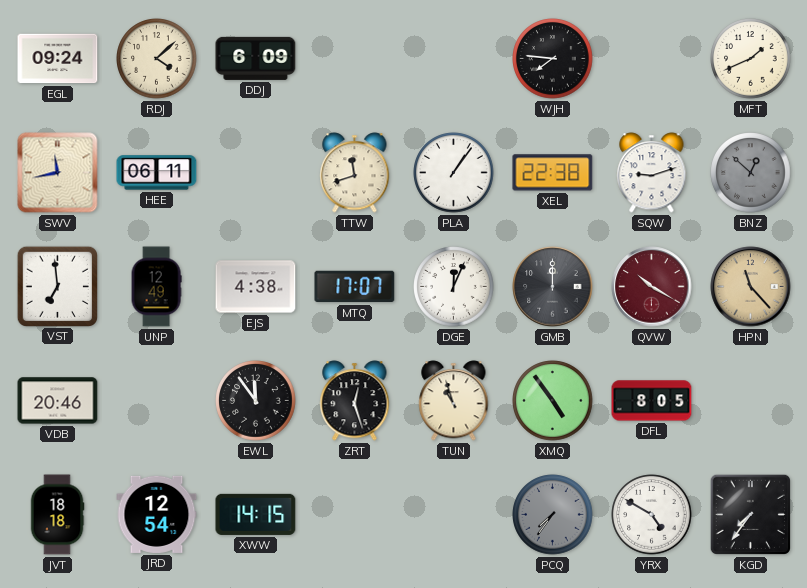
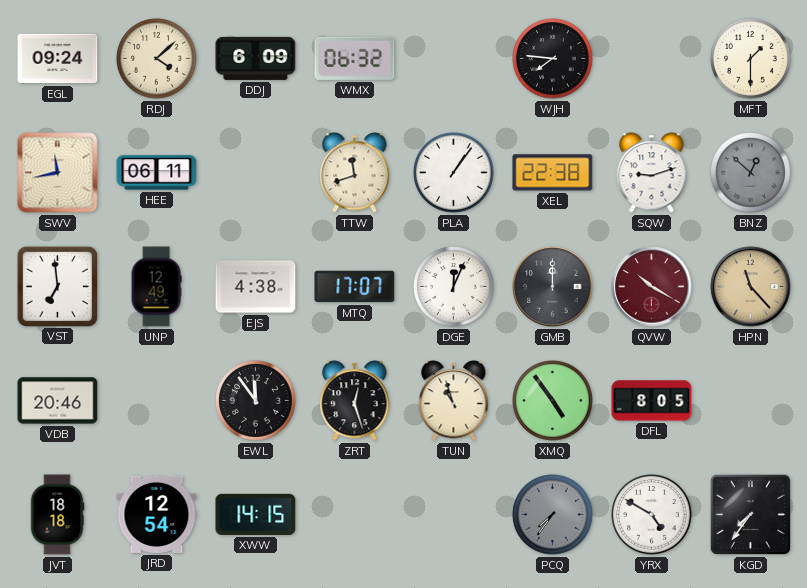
WMX: none -> 06:32 (355, 58)
MFT: 1:41 -> 1:30 (751, 59)
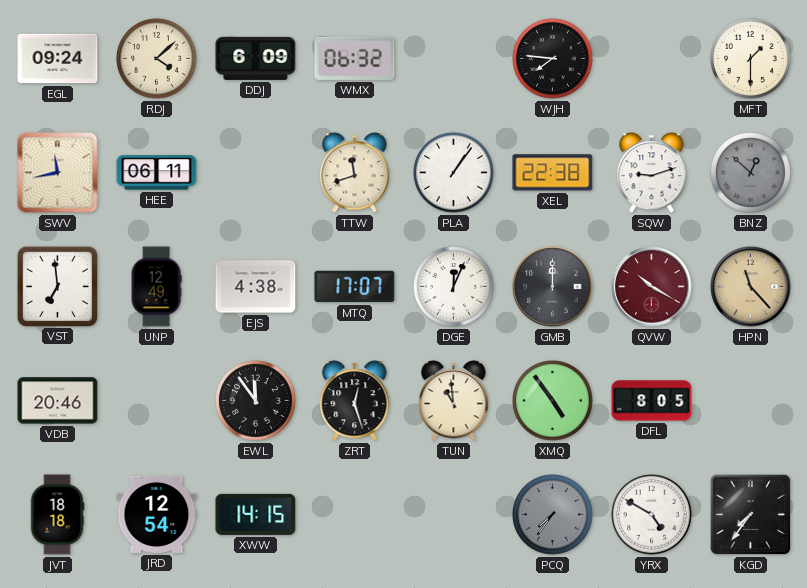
TUN: 10:57 -> 10:59 (454, 401)
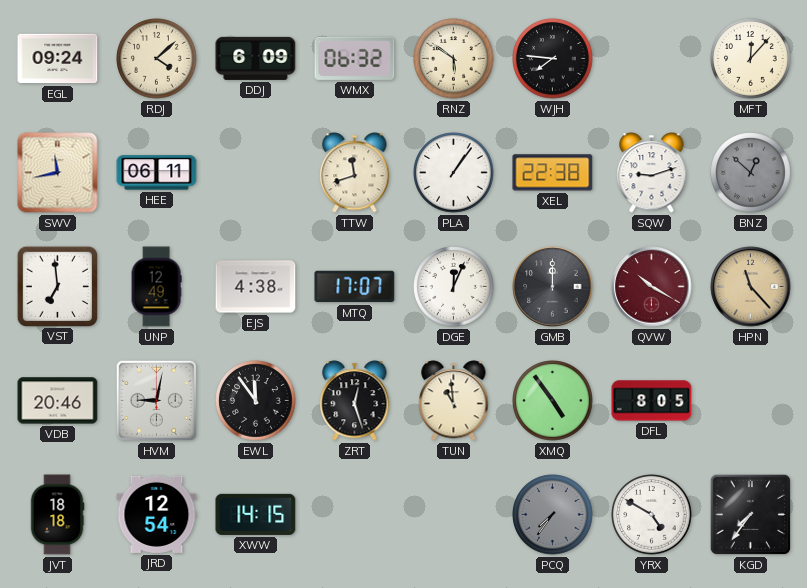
RNZ: none -> 5:51 (454, 59)
MFT: 1:30 -> 12:07 (751, 59)
HVM: none -> 9:02 (156, 400)
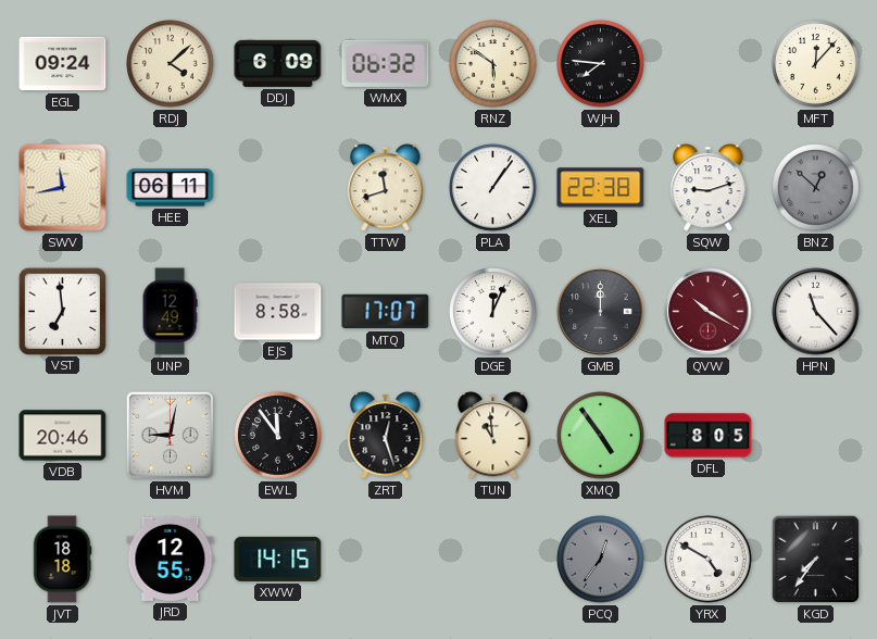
EJS: 4:38 -> 8:58 (278, 312)
HPN dial: champagne -> white (816, 312)
JRD: 12:54 -> 12:55 (171, 559)
PCQ: 7:36 -> 12:36 (601, 560)
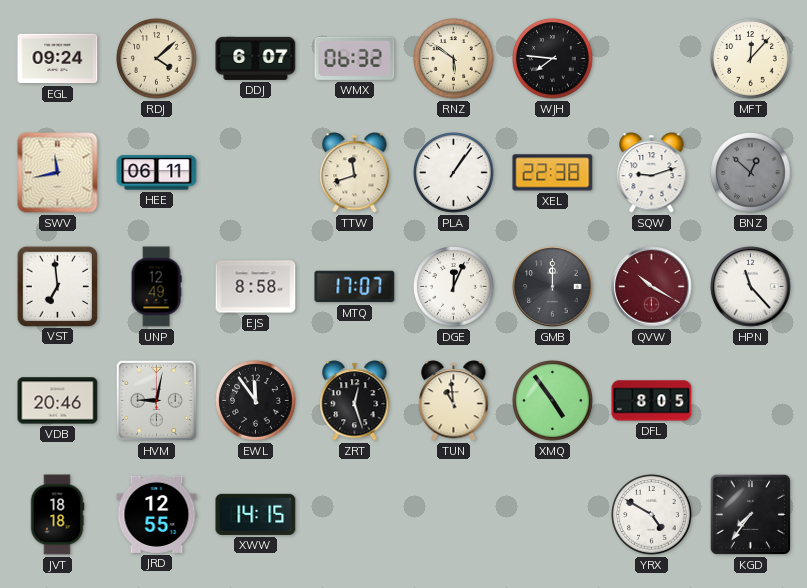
DDJ: 6:09 -> 6:07 (256, 58)
PCQ: 12:36 -> none (601, 560)
